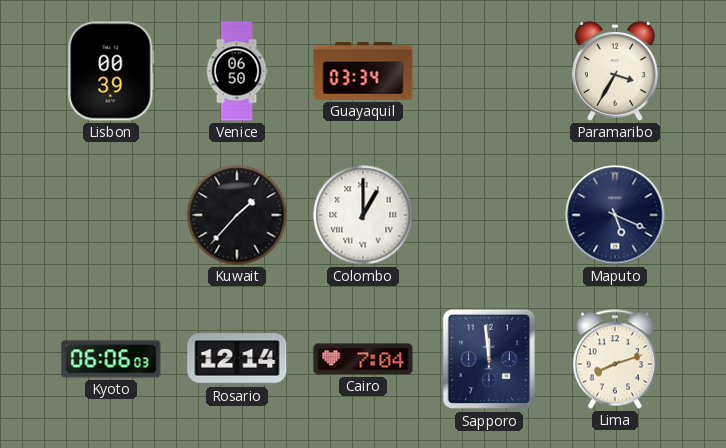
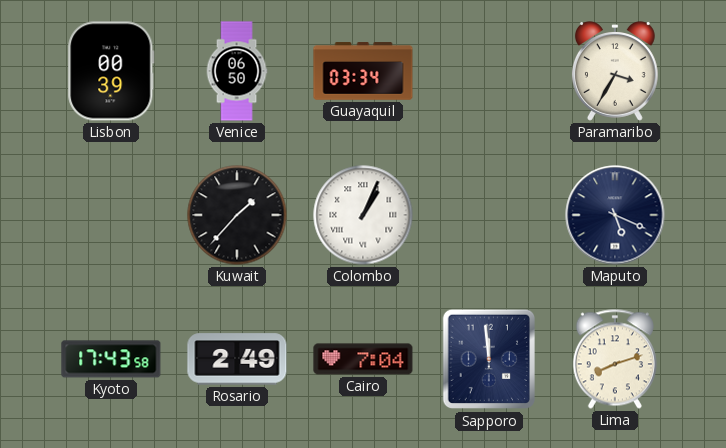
Colombo: 1:00 -> 1:04 (363, 215)
Kyoto: 06:06 -> 17:43 (111, 359)
Rosario: 12:14 -> 2:49 (237, 359)
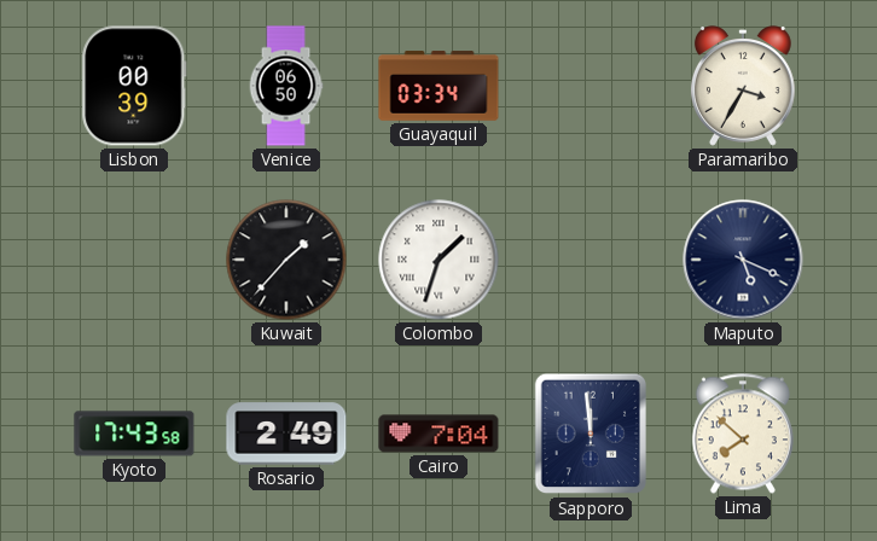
Colombo: 1:04 -> 1:33 (438, 260)
Lima: 8:12 -> 7:52 (743, 434)
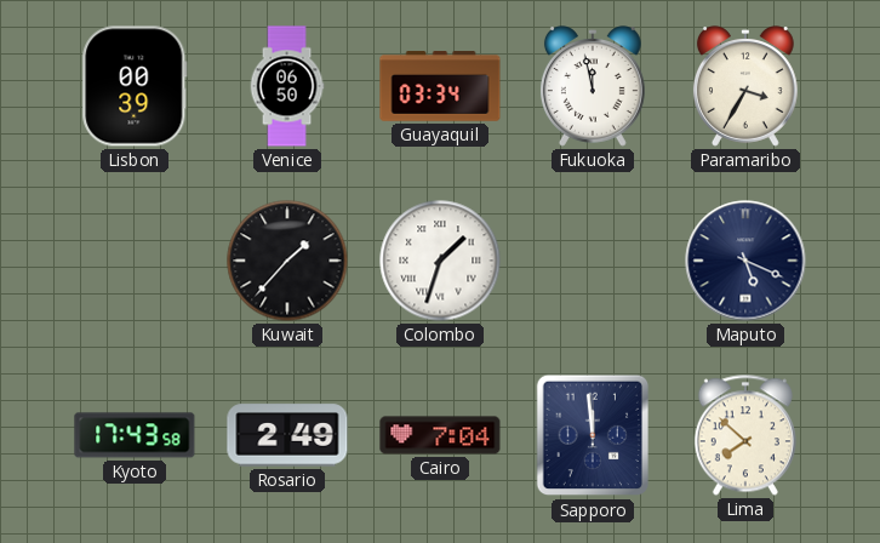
Fukuoka: none -> 11:58 (593, 86)
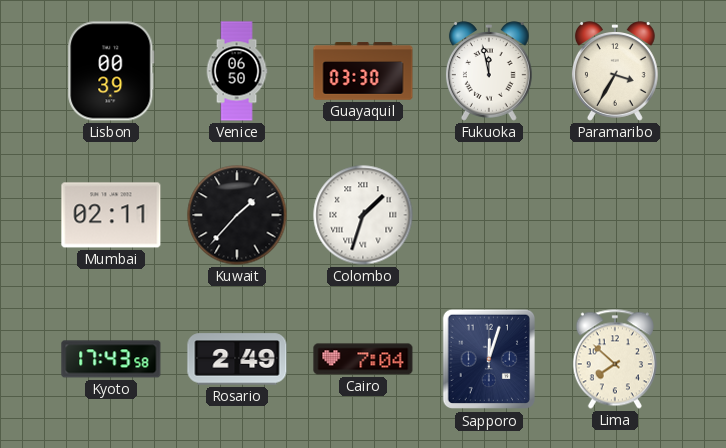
Guayaquil: 03:34 -> 03:30 (363, 71)
Mumbai: none -> 02:11 (111, 215)
Maputo: 5:19 -> none (745, 261)
Sapporo: 11:59 -> 12:03 (488, 359)
